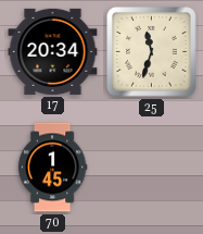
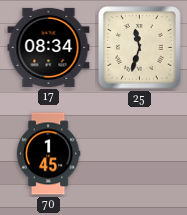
17: 20:34 -> 08:34 (49, 47)
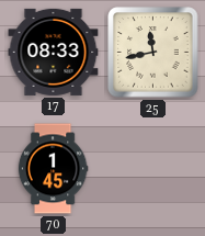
17: 08:34 -> 08:33 (54, 52)
25: 11:33 -> 11:43 (153, 53)
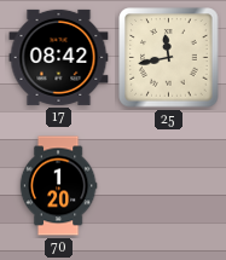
17: 08:33 -> 08:42 (59, 57)
70: 1:45 -> 1:20 (58, 186)
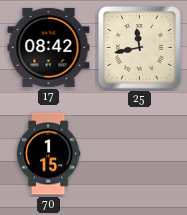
70: 1:20 -> 1:15 (48, 154)
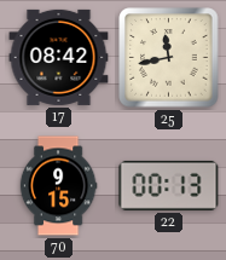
70: 1:15 -> 9:15 (58, 186)
22: none -> 00:13 (169, 185)
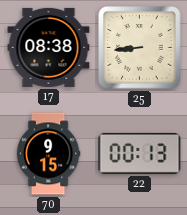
17: 08:42 -> 08:38 (49, 47)
25: 11:43 -> 8:44 (140, 48)
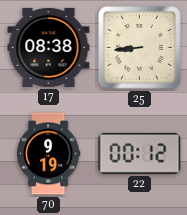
70: 9:15 -> 9:19 (48, 154)
22: 00:13 -> 00:12 (140, 153)
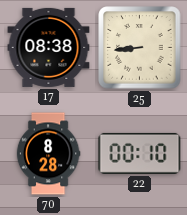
70: 9:19 -> 8:28 (48, 154)
22: 00:12 -> 00:10 (140, 153)
